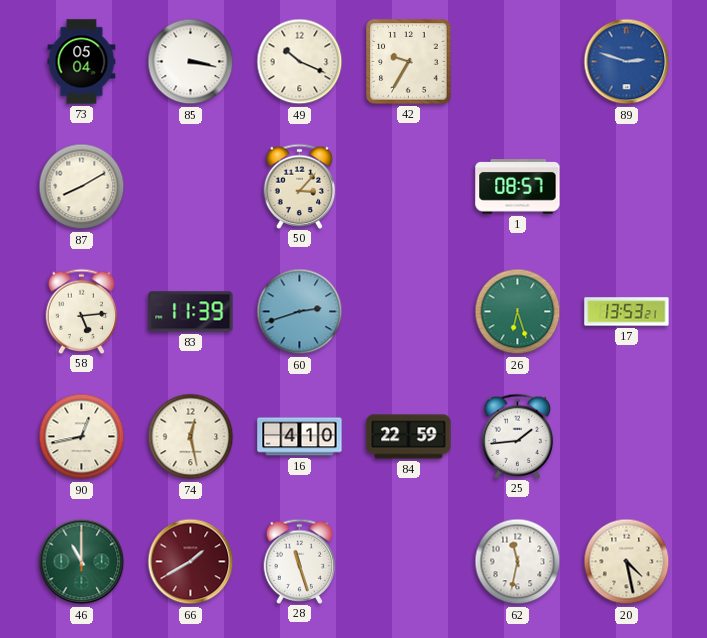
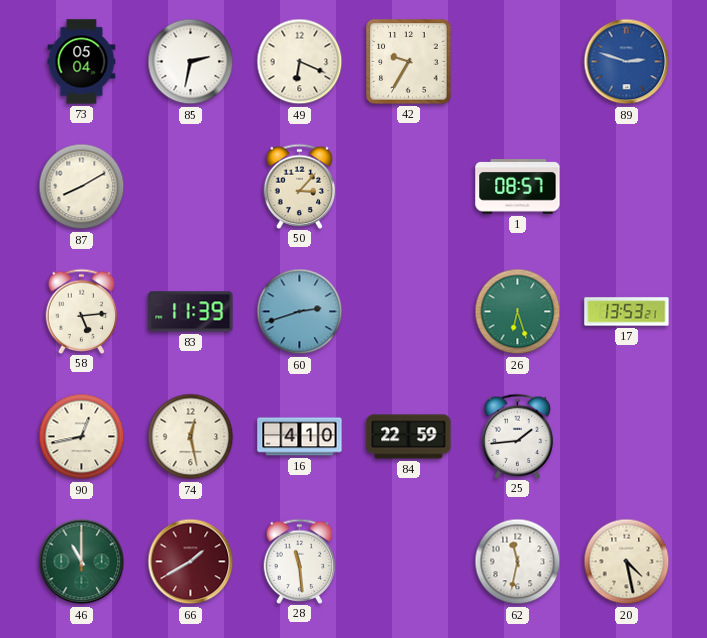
85: 3:17 -> 2:32 (191, 62)
49: 10:19 -> 6:19 (300, 62)
28: 11:27 -> 11:29 (300, 561)
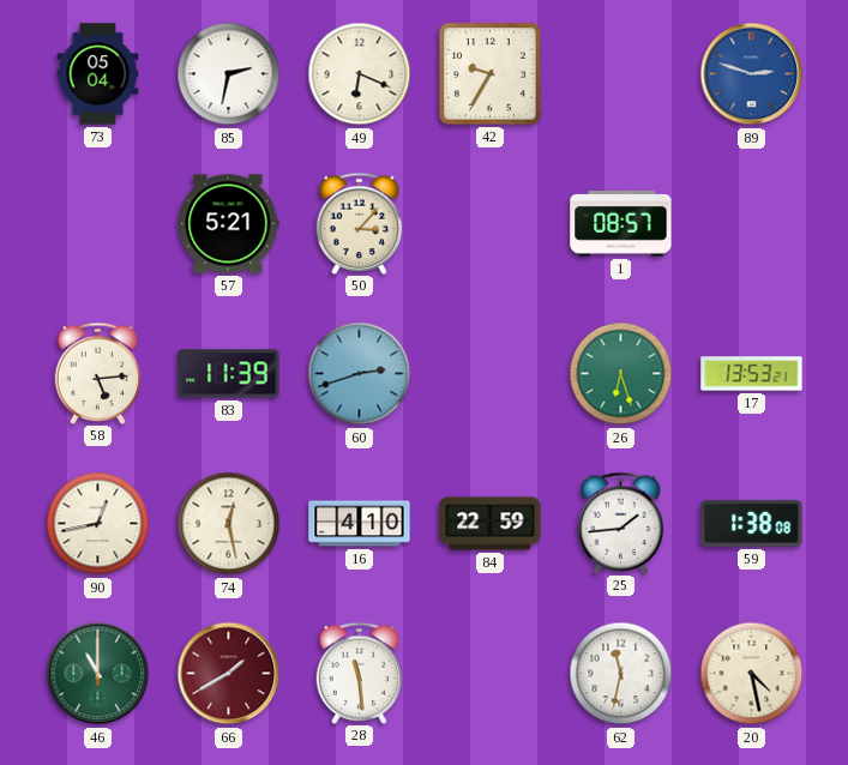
87: 8:10 -> none (82, 187)
57: none -> 5:21 (229, 224)
59: none -> 1:38 (752, 523)
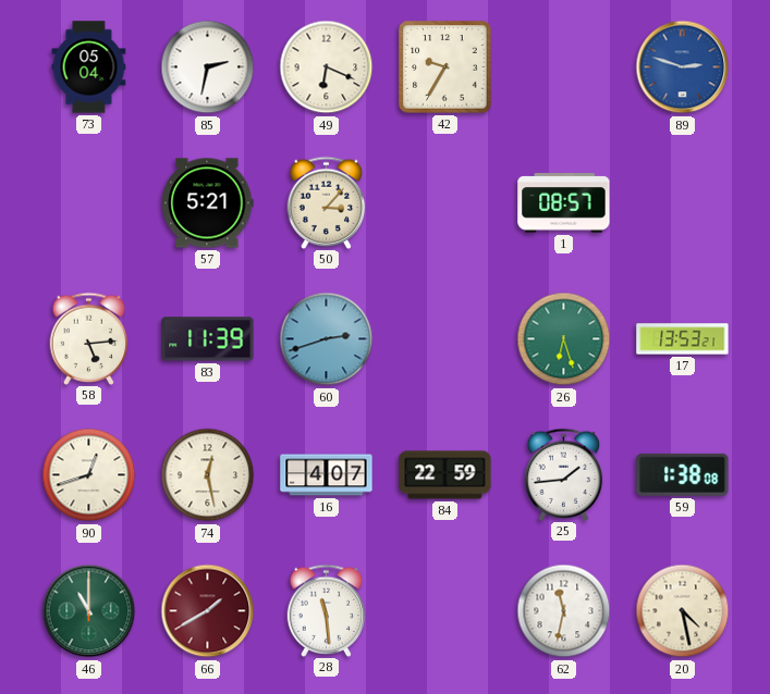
90: 12:43 -> 12:42 (89, 475)
16: 4:10 -> 4:07 (327, 475)
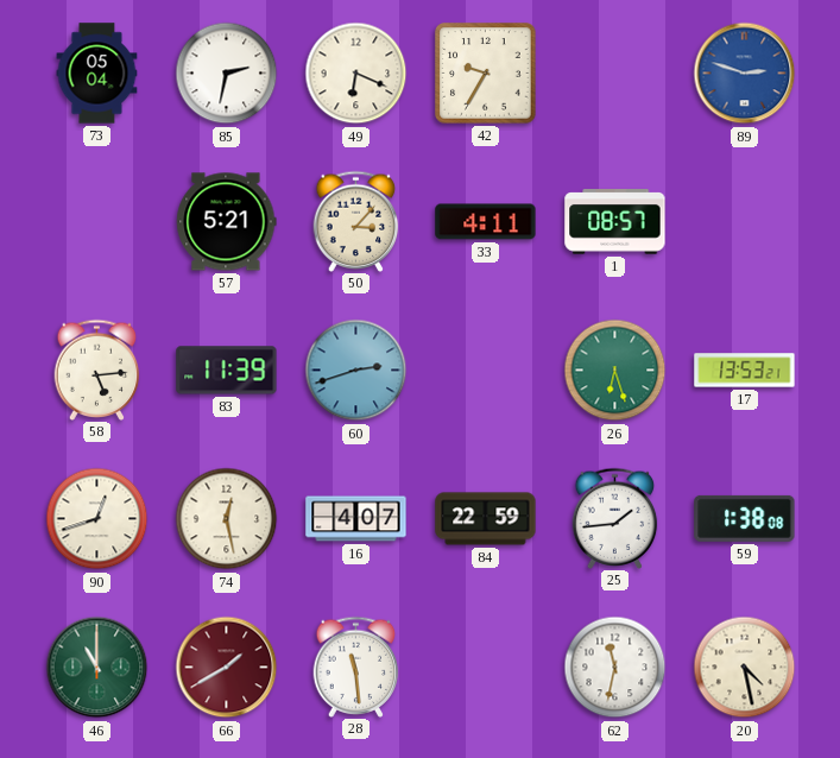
33: none -> 4:11 (486, 222)
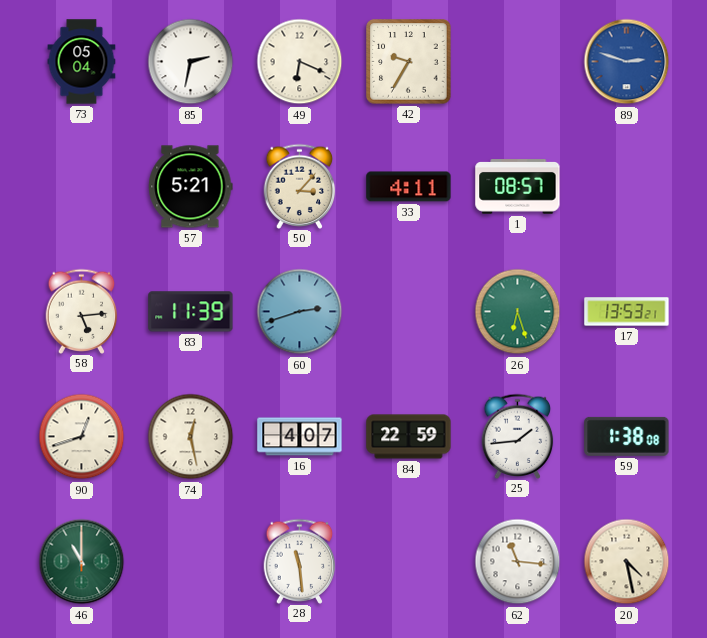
66: 1:40 -> none (227, 668)
62: 11:32 -> 11:16 (518, 562)
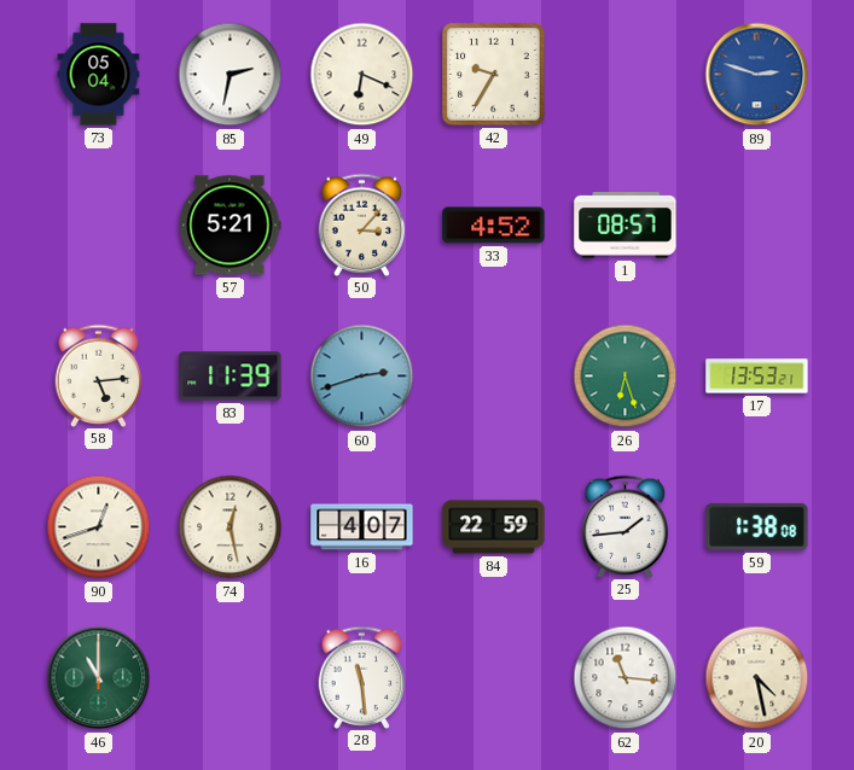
33: 4:11 -> 4:52 (494, 226)
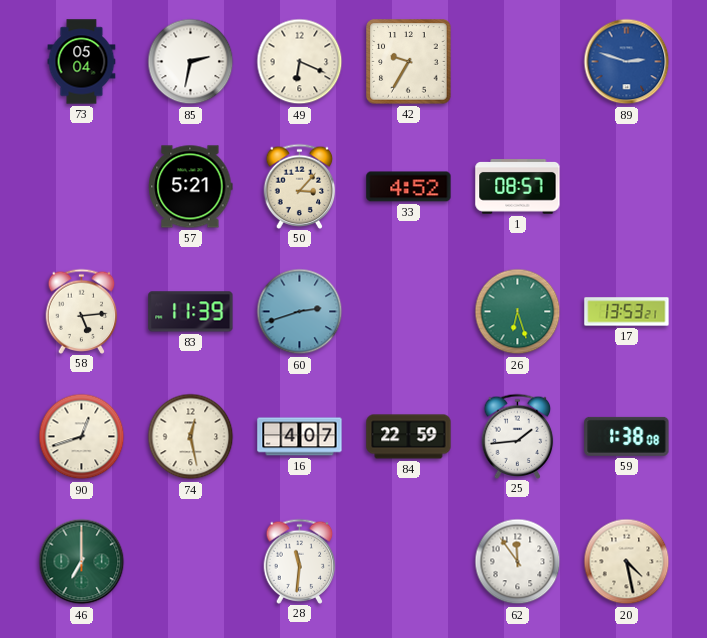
46: 11:00 -> 7:00 (82, 562)
28: 11:29 -> 11:31 (300, 561)
62: 11:16 -> 11:54 (518, 562)
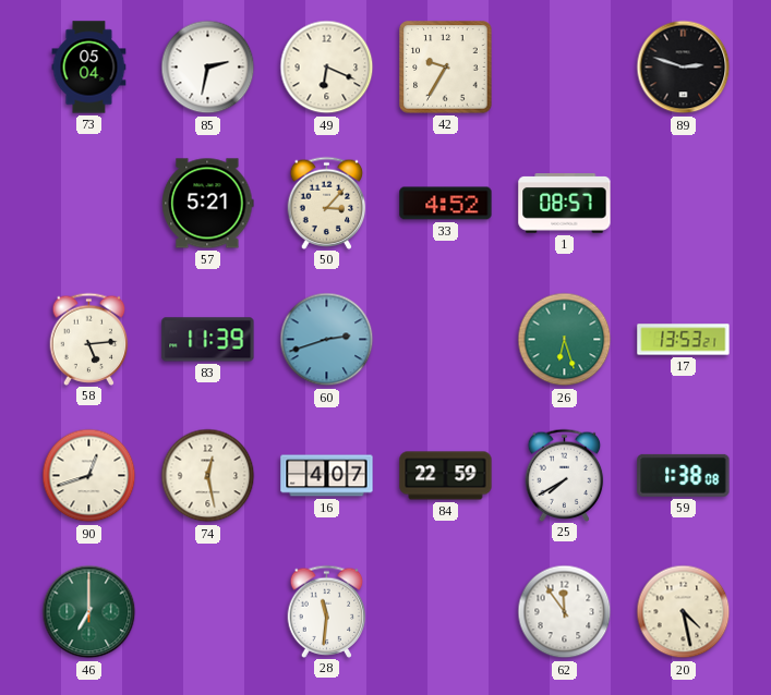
89 dial: blue -> black (684, 68)
25: 1:44 -> 7:40 (565, 475)
